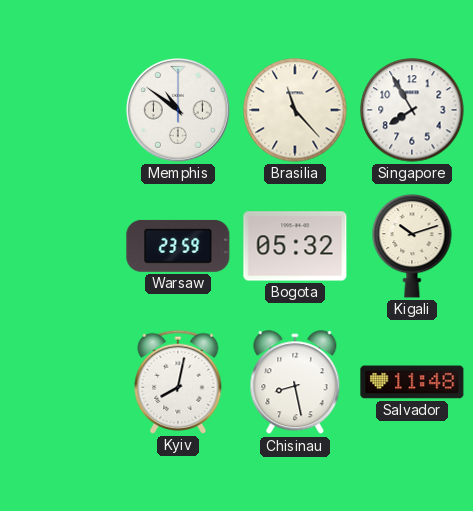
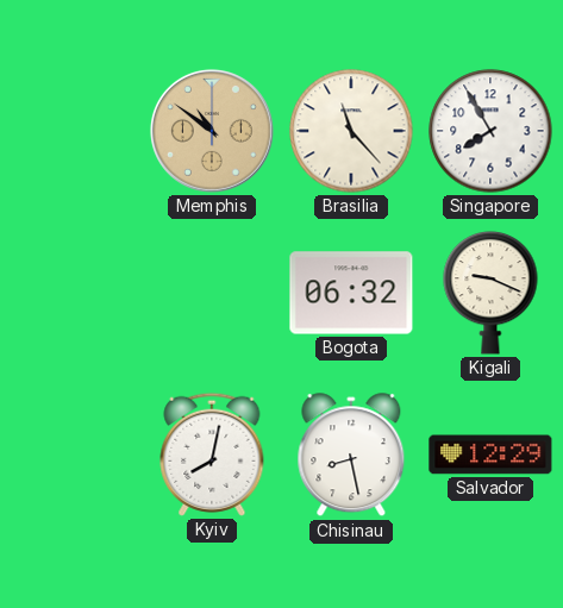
Memphis dial: white -> champagne (212, 131)
Warsaw: 23:59 -> none (178, 246)
Bogota: 05:32 -> 06:32 (351, 293)
Kigali: 10:12 -> 9:19 (490, 293)
Salvador: 11:48 -> 12:29 (490, 455)
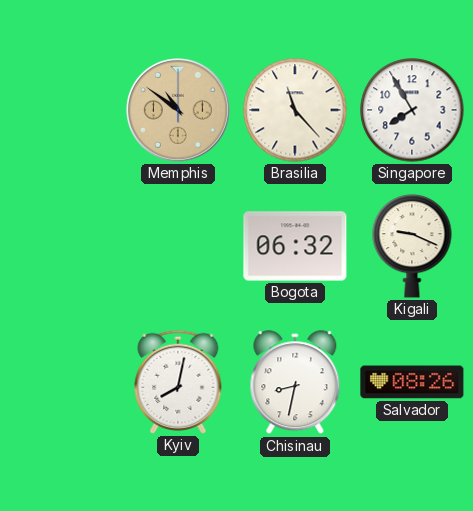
Chisinau: 8:28 -> 8:32 (295, 383)
Salvador: 12:29 -> 08:26 (412, 382)
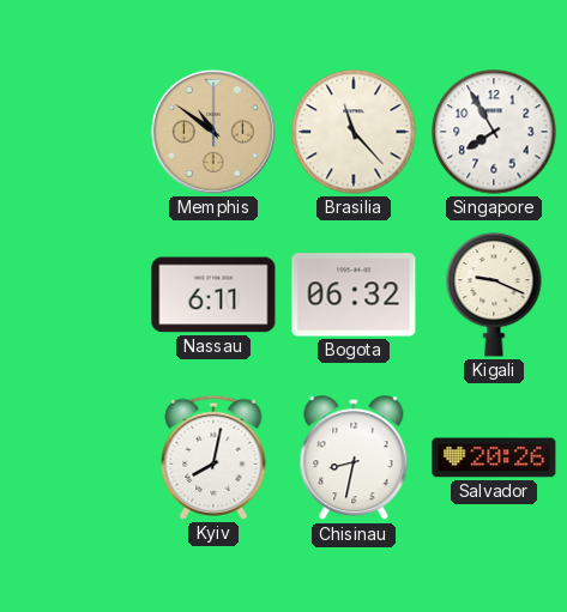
Nassau: none -> 6:11 (213, 295)
Salvador: 08:26 -> 20:26 (494, 458)
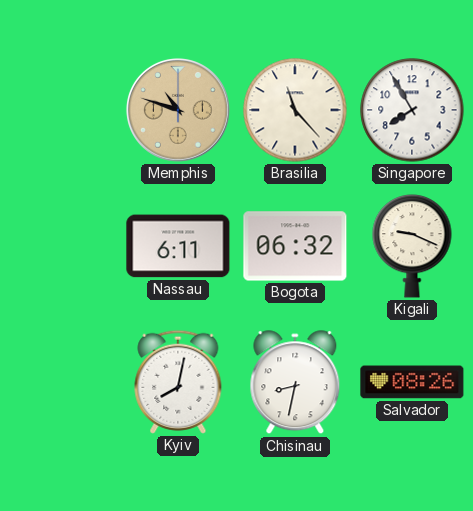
Memphis: 10:51 -> 10:48 (178, 110)
Salvador: 20:26 -> 08:26 (412, 382)
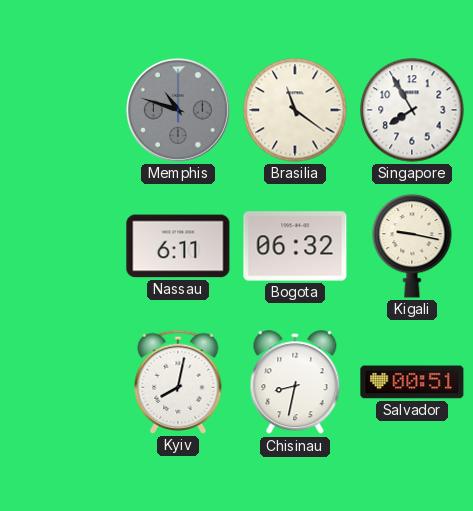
Memphis dial: champagne -> grey (178, 110)
Brasilia: 11:23 -> 11:21 (295, 110)
Kigali: 9:19 -> 9:17 (412, 246)
Salvador: 08:26 -> 00:51 (412, 382)
